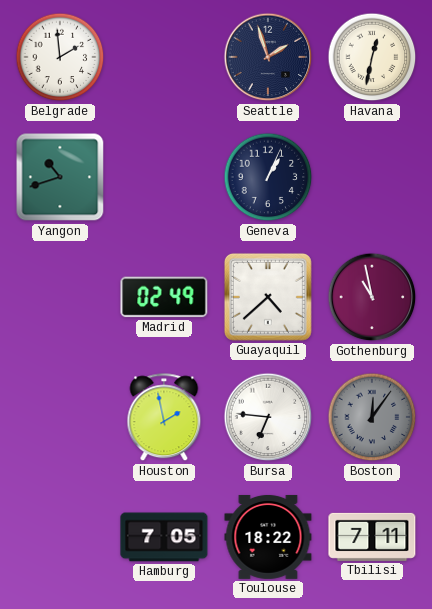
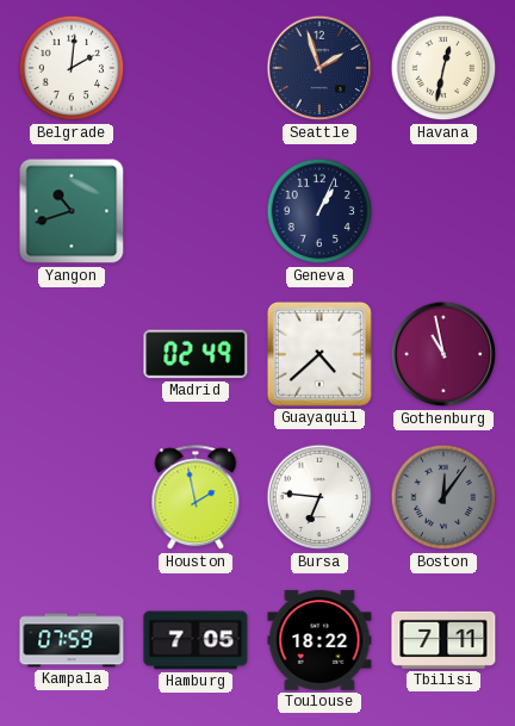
Belgrade: 1:59 -> 2:01 (72, 68)
Kampala: none -> 07:59 (72, 640)
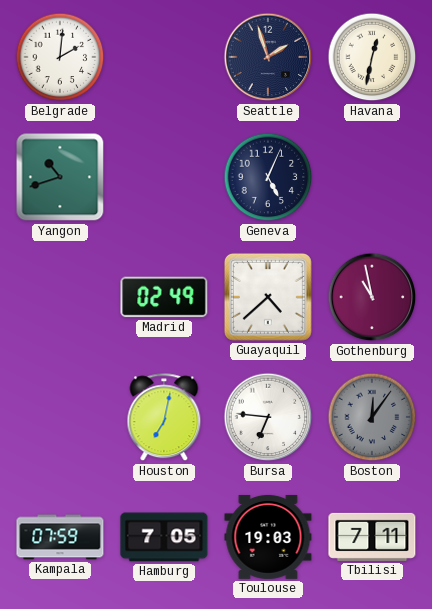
Geneva: 1:04 -> 5:04 (268, 177)
Houston: 1:58 -> 7:02 (164, 418)
Toulouse: 18:22 -> 19:03 (268, 537)
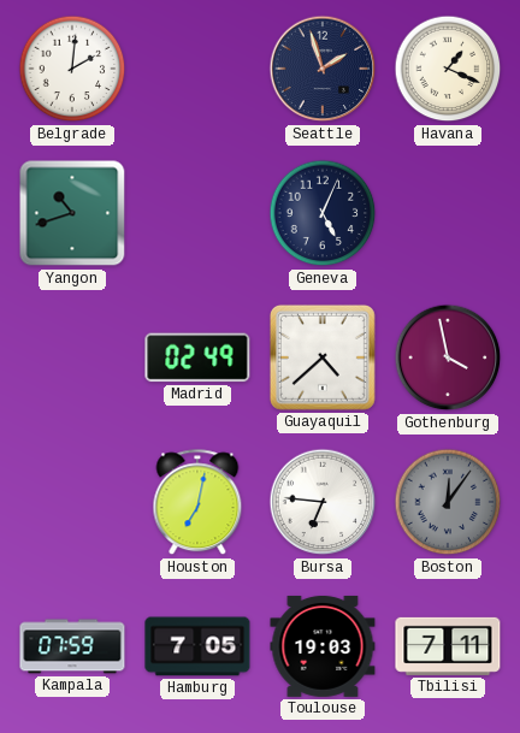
Havana: 12:32 -> 1:19 (448, 69)
Gothenburg: 10:58 -> 3:58 (448, 357)
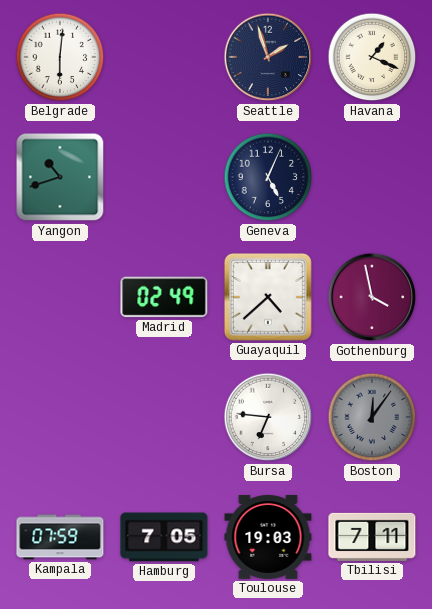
Belgrade: 2:01 -> 6:01 (60, 57)
Houston: 7:02 -> none (197, 503)
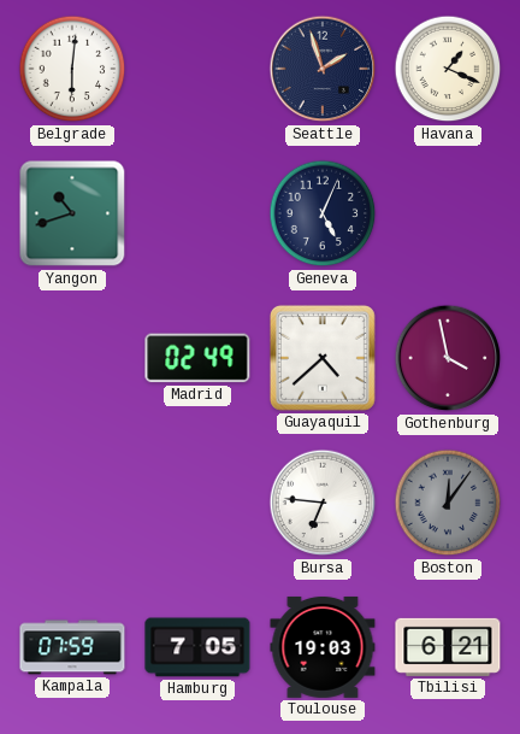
Tbilisi: 7:11 -> 6:21 (448, 647)
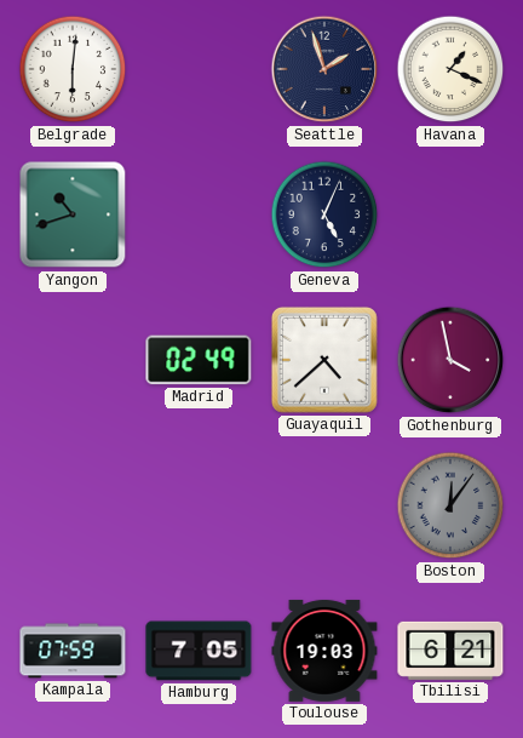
Bursa: 6:46 -> none (323, 503)
